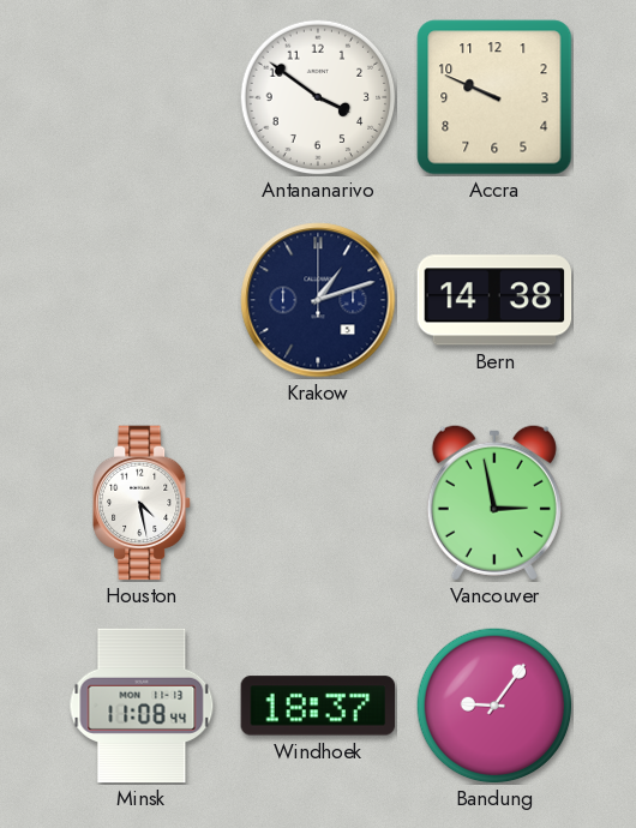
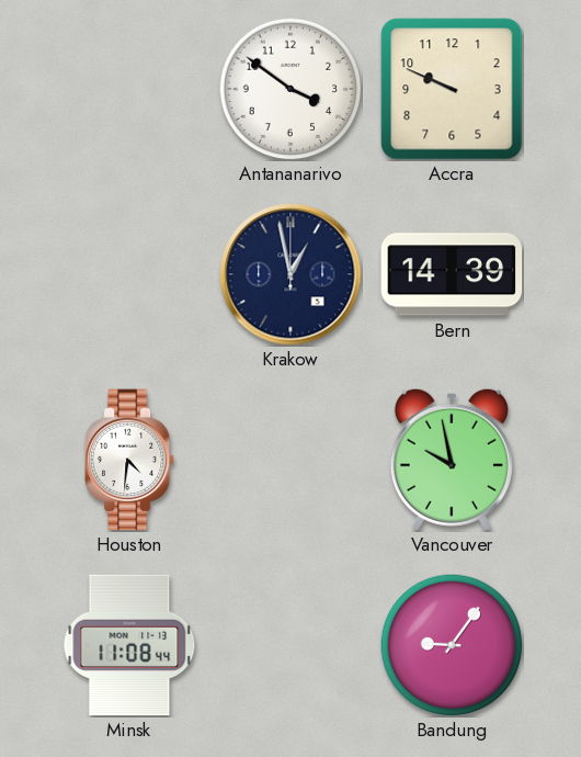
Krakow: 1:12 -> 12:58 (290, 274)
Bern: 14:38 -> 14:39 (452, 274)
Houston: 4:28 -> 4:31 (130, 460)
Vancouver: 2:58 -> 9:58 (452, 460)
Windhoek: 18:37 -> none (318, 706)
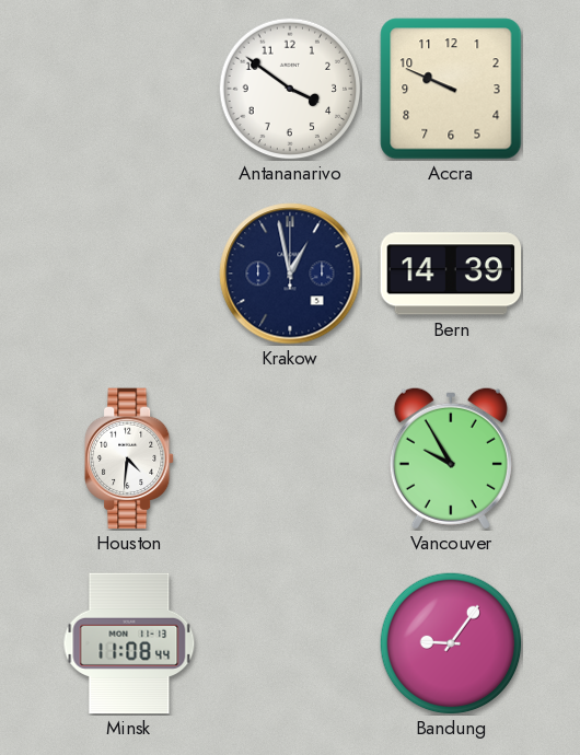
Vancouver: 9:58 -> 9:55 (451, 458)
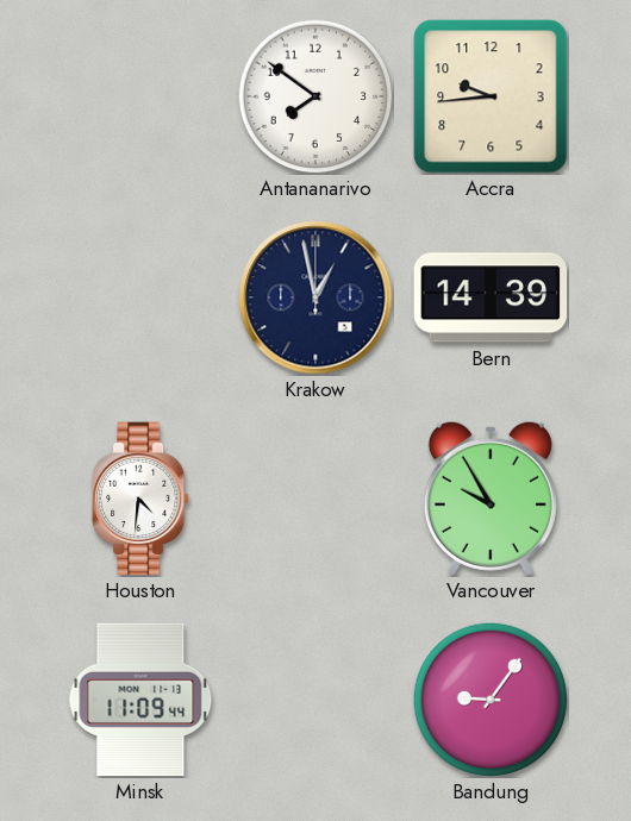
Antananarivo: 3:51 -> 7:51 (315, 96)
Accra: 9:49 -> 9:44 (491, 96)
Minsk: 11:08 -> 11:09 (140, 700)
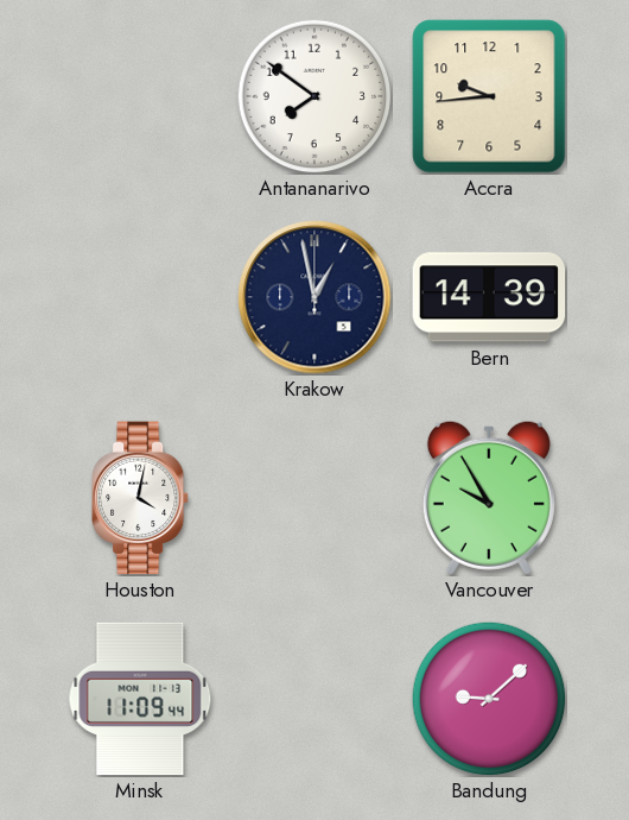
Houston: 4:31 -> 4:02 (141, 498)
Bandung: 9:06 -> 9:08 (489, 699)
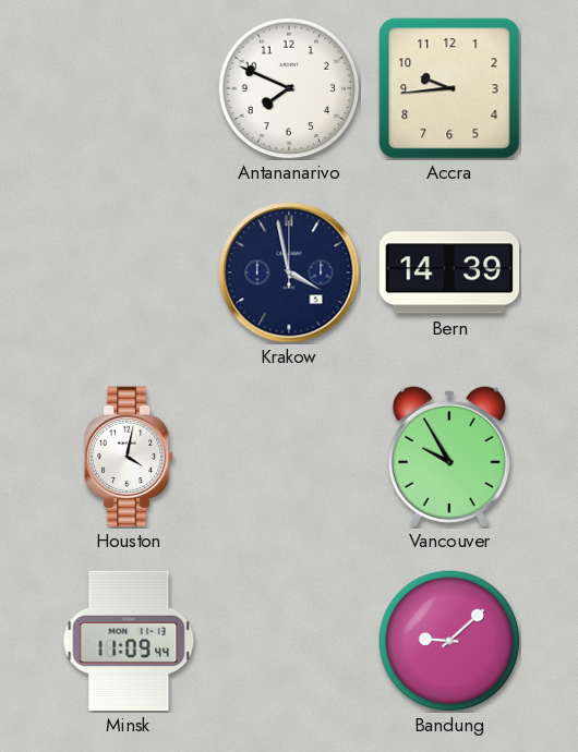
Antananarivo: 7:51 -> 7:49 (289, 88)
Krakow: 12:58 -> 3:58 (289, 272)
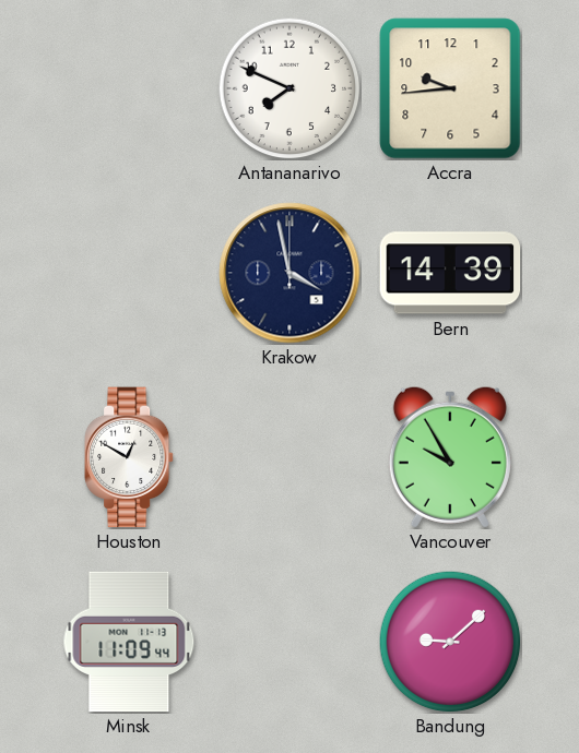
Houston: 4:02 -> 12:50 (130, 457)
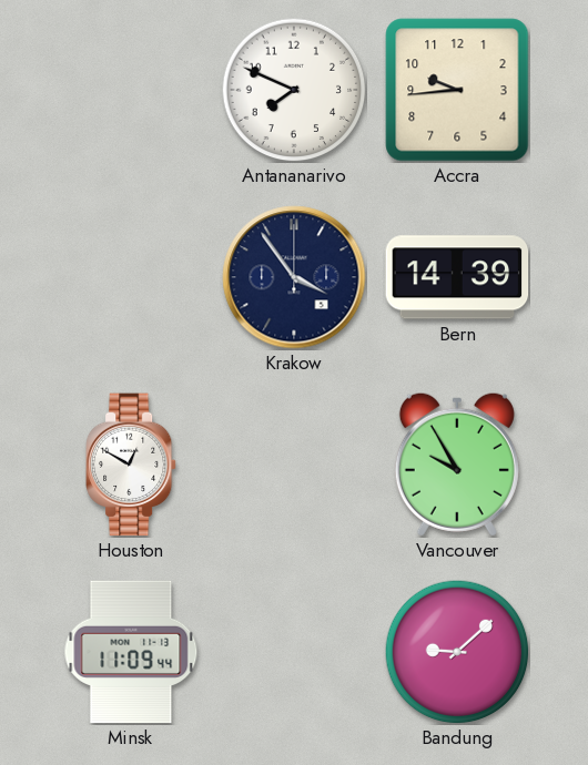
Krakow: 3:58 -> 3:54 (294, 277)
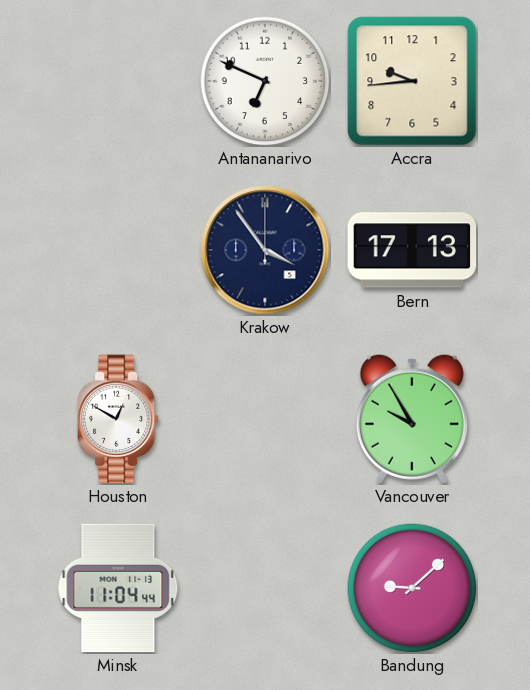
Antananarivo: 7:49 -> 6:49 (265, 81)
Bern: 14:39 -> 17:13 (412, 250)
Minsk: 11:09 -> 11:04 (118, 588)
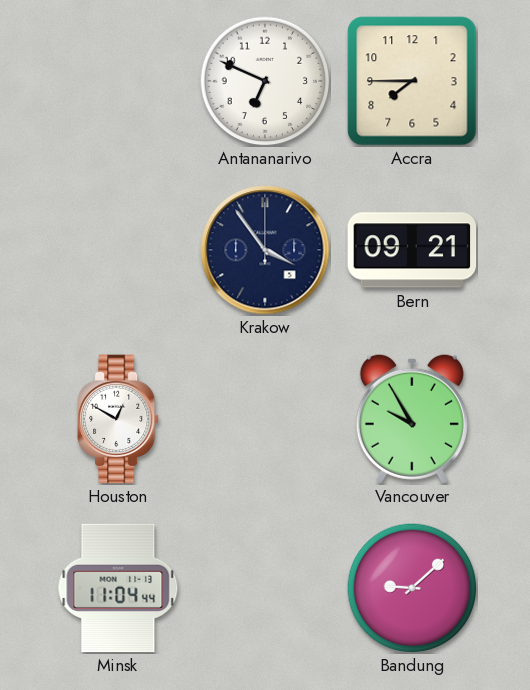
Accra: 9:44 -> 7:45 (412, 81)
Bern: 17:13 -> 09:21 (412, 250)
